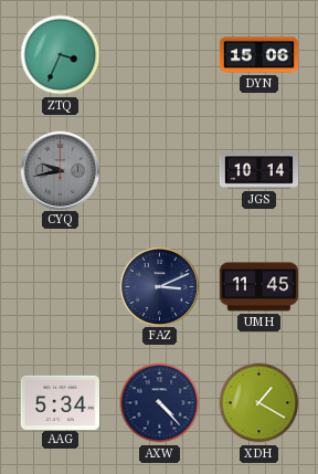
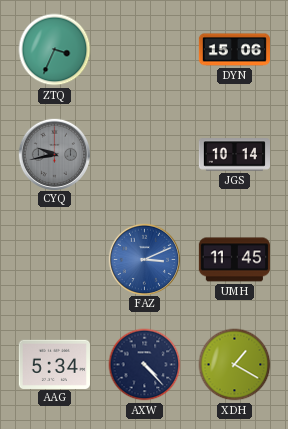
FAZ dial: navy -> blue (144, 259)
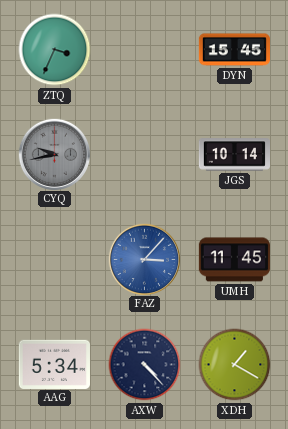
DYN: 15:06 -> 15:45 (234, 50)
FAZ: 3:11 -> 3:07 (144, 259)
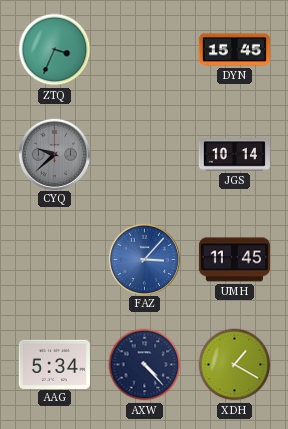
CYQ: 9:43 -> 9:38 (54, 154)
